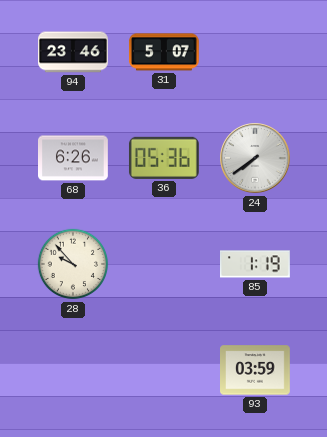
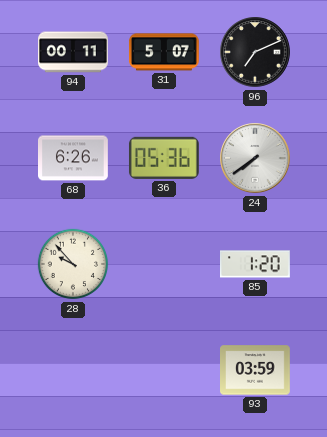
94: 23:46 -> 00:11 (74, 52)
96: none -> 7:11 (255, 52)
85: 1:19 -> 1:20 (256, 264)
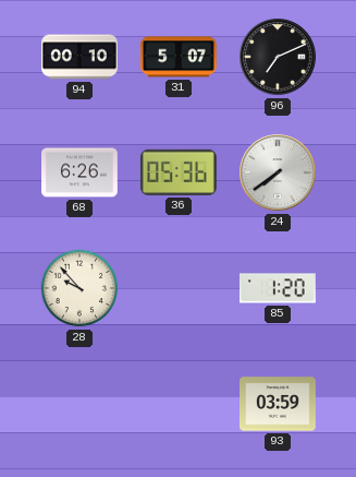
94: 00:11 -> 00:10 (81, 57)
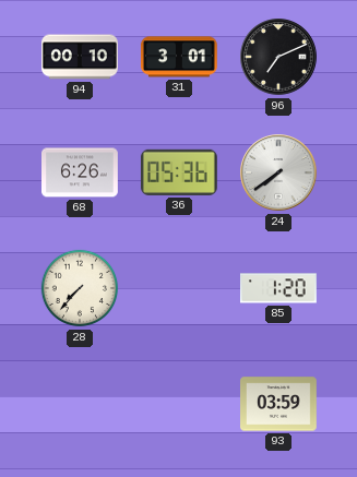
31: 5:07 -> 3:01 (179, 57)
28: 9:53 -> 7:37 (80, 288)
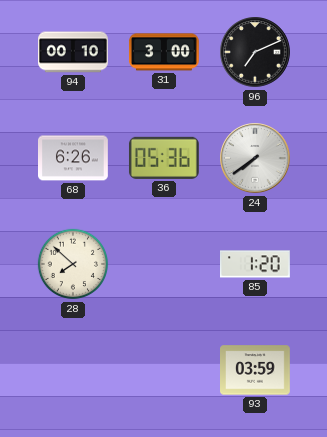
31: 3:01 -> 3:00 (164, 52)
28: 7:37 -> 7:52 (73, 264)
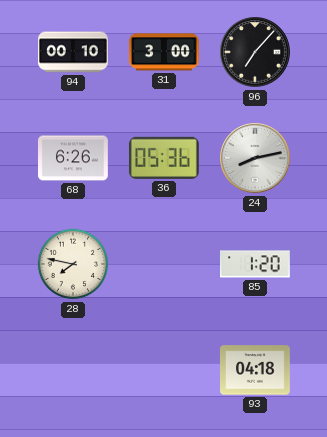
96: 7:11 -> 7:07 (255, 52)
24: 7:39 -> 8:13 (255, 158)
28: 7:52 -> 7:47 (73, 264)
93: 03:59 -> 04:18 (256, 370)
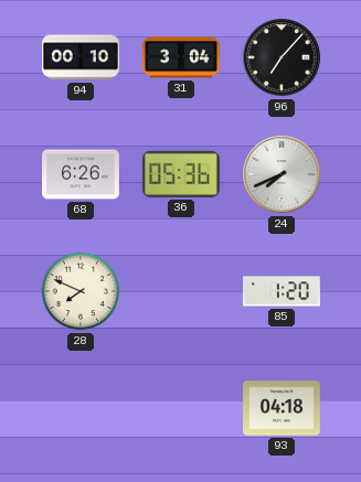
31: 3:00 -> 3:04 (181, 57)
24: 8:13 -> 7:41 (282, 174)
28: 7:47 -> 7:49 (81, 291)
